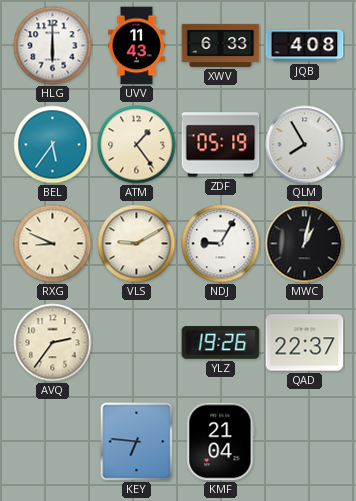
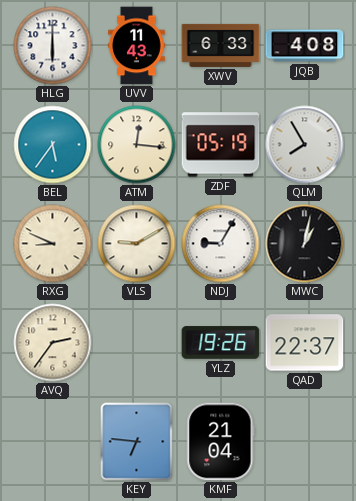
ATM: 1:24 -> 12:16 (137, 145)
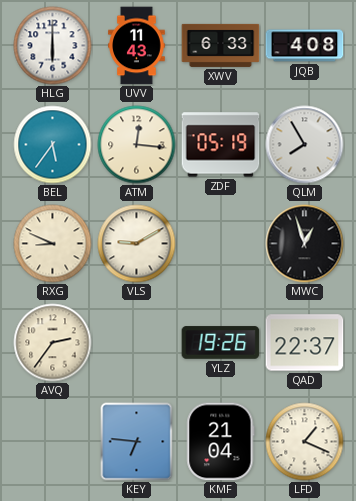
NDJ: 9:05 -> none (221, 244)
MWC: 1:02 -> 12:57 (305, 244)
LFD: none -> 1:19 (305, 442)
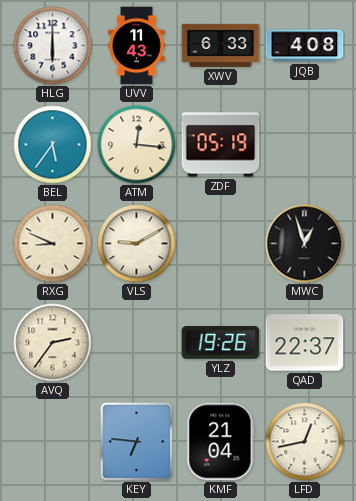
QLM: 7:55 -> none (305, 145)
LFD: 1:19 -> 12:43 (305, 442)
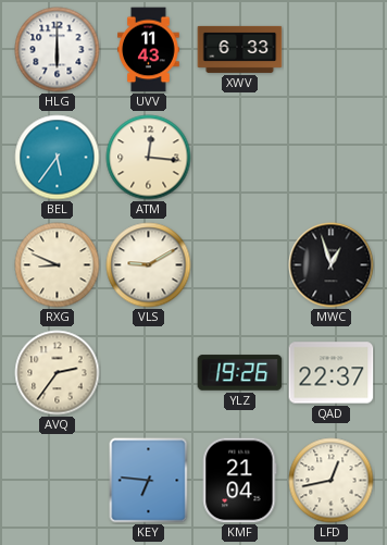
JQB: 4:08 -> none (305, 46)
ZDF: 05:19 -> none (221, 145)
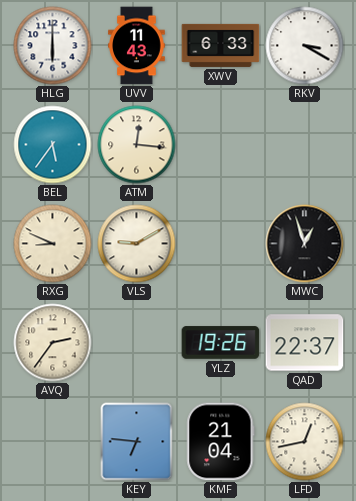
RKV: none -> 3:20 (305, 46)
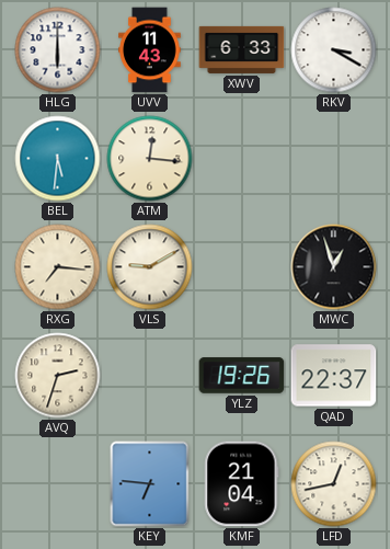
BEL: 5:36 -> 5:31 (58, 159)
RXG: 8:49 -> 7:16 (58, 267)
AVQ: 2:36 -> 2:33 (58, 376)
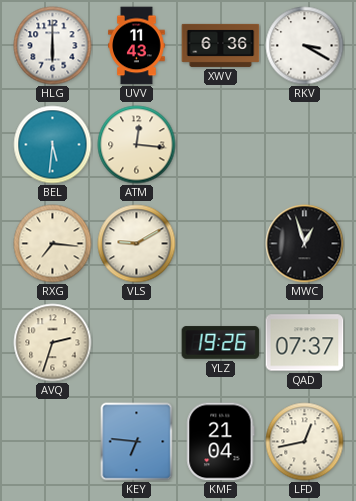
XWV: 6:33 -> 6:36 (221, 45)
QAD: 22:37 -> 07:37 (305, 343)
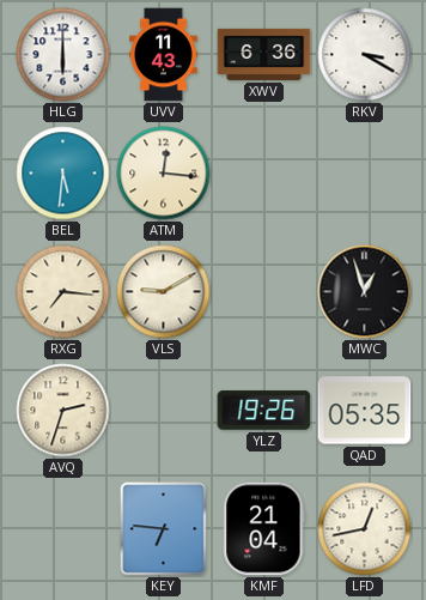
QAD: 07:37 -> 05:35 (365, 411)
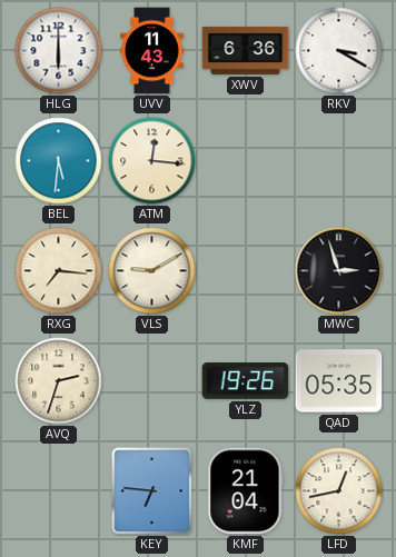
MWC: 12:57 -> 2:57 (339, 271)
